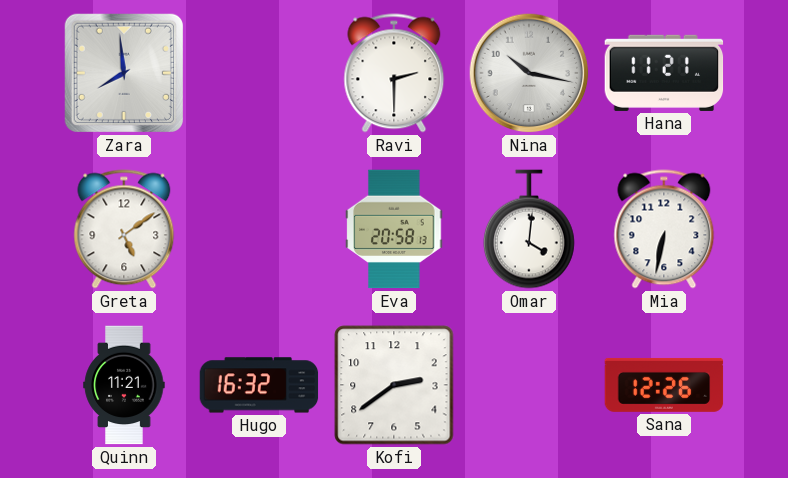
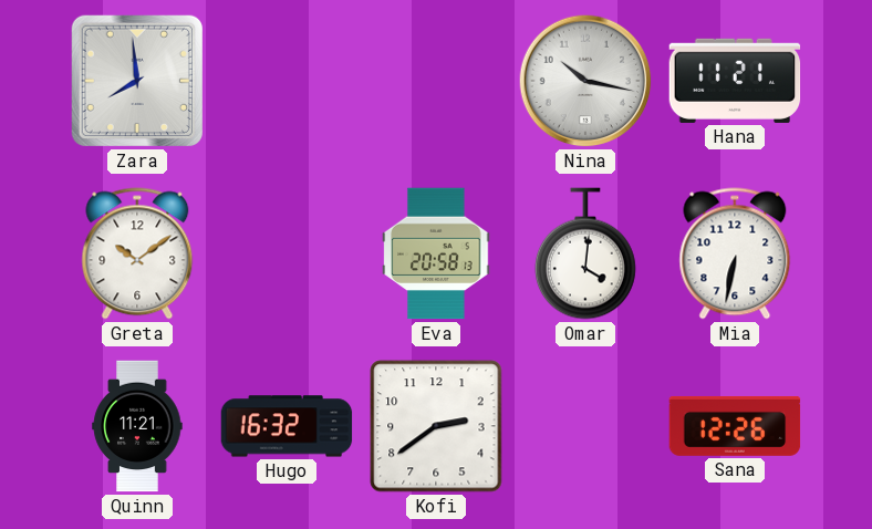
Ravi: 2:30 -> none (394, 73)
Greta: 5:09 -> 10:09 (137, 253)
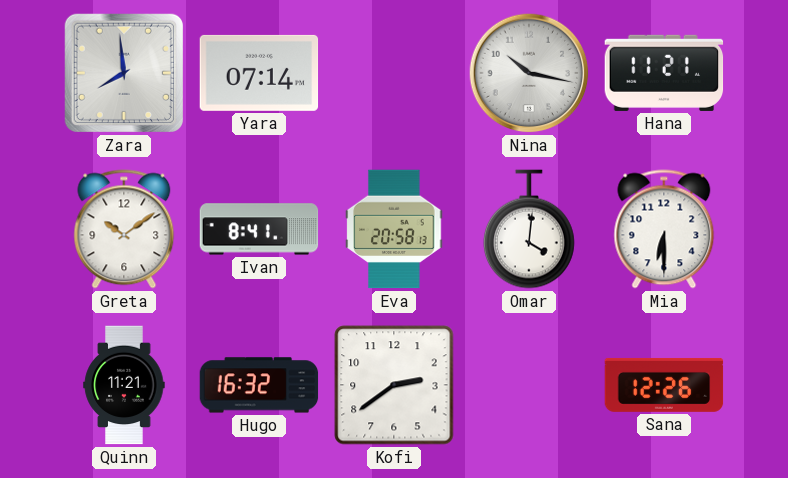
Yara: none -> 07:14 (259, 73)
Ivan: none -> 8:41 (259, 229)
Mia: 6:32 -> 6:30 (664, 229)
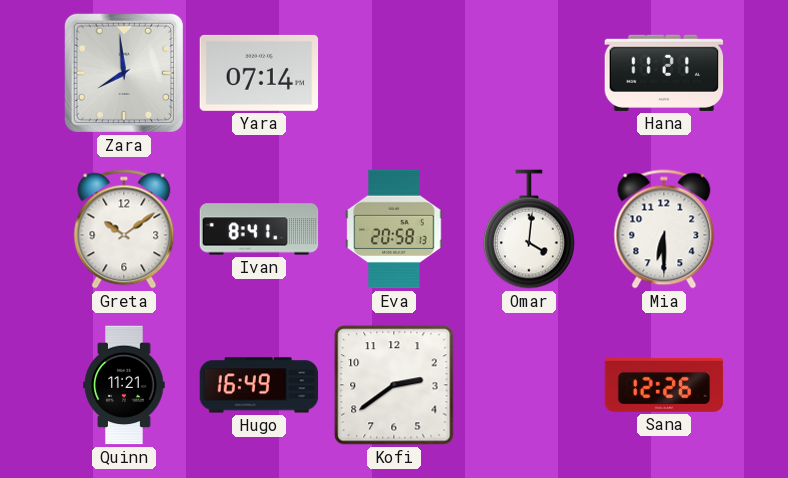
Nina: 10:17 -> none (529, 73)
Hugo: 16:32 -> 16:49 (259, 385)
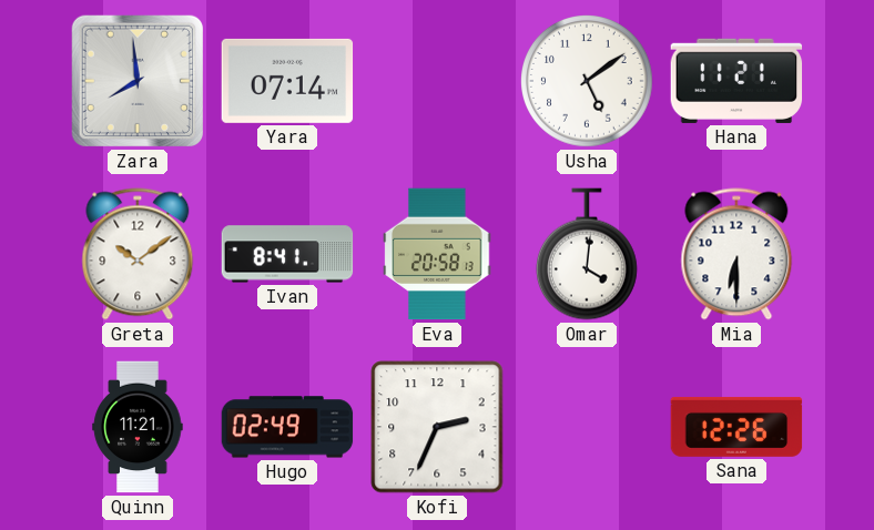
Usha: none -> 5:09 (588, 82)
Hugo: 16:49 -> 02:49 (287, 427)
Kofi: 2:39 -> 2:34 (437, 427)
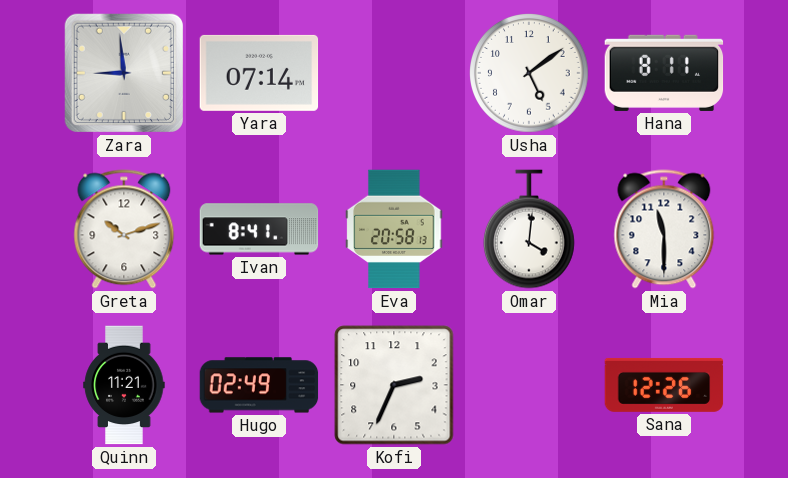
Zara: 7:59 -> 8:59 (124, 73)
Hana: 11:21 -> 8:11 (664, 73)
Greta: 10:09 -> 10:12 (124, 229)
Mia: 6:30 -> 11:30 (664, 229)
